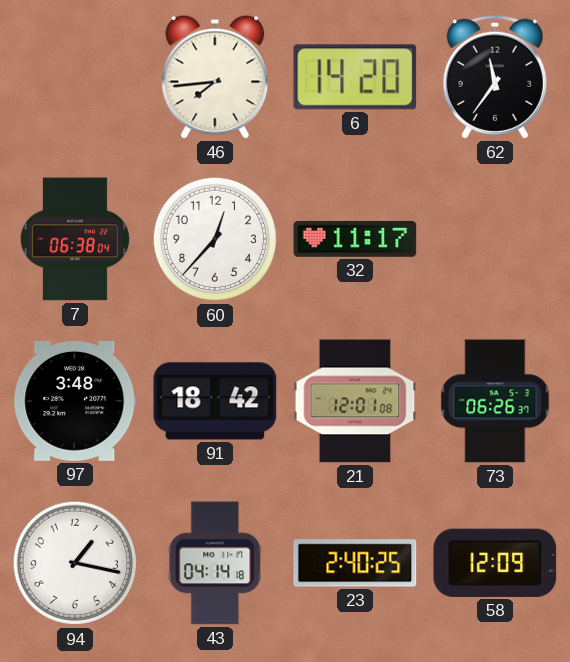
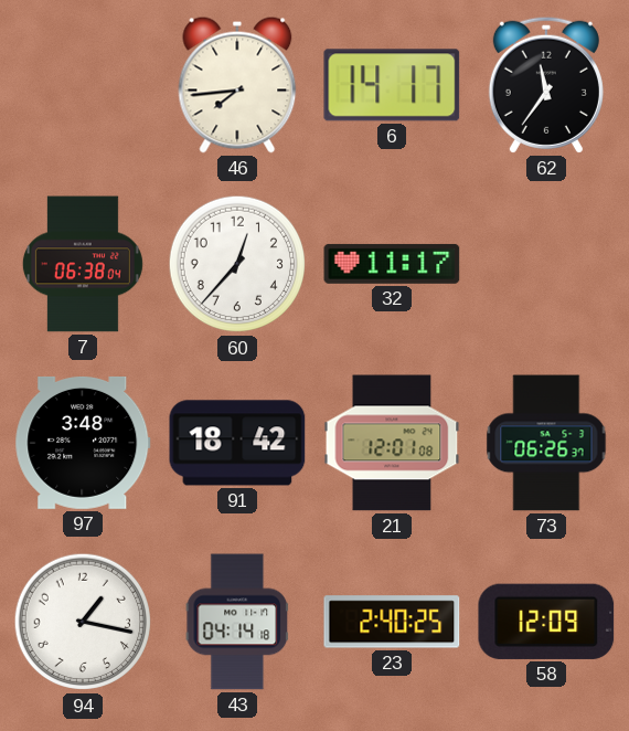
6: 14:20 -> 14:17 (392, 85)
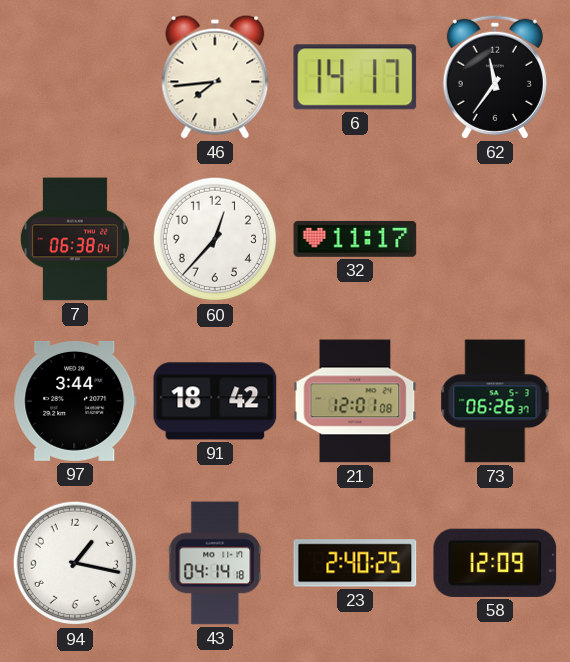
97: 3:48 -> 3:44 (75, 401)
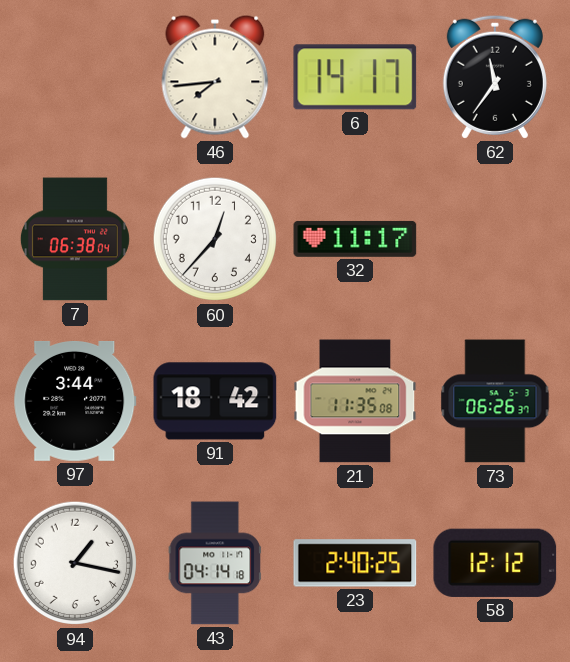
21: 12:01 -> 11:35 (355, 401)
58: 12:09 -> 12:12 (495, 563)
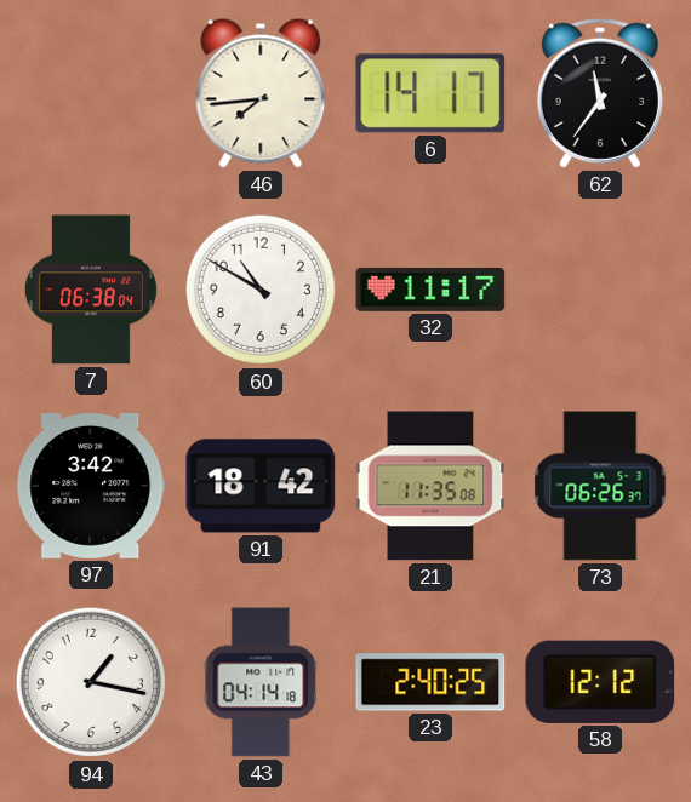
60: 12:37 -> 10:50 (261, 290)
97: 3:44 -> 3:42 (91, 486)
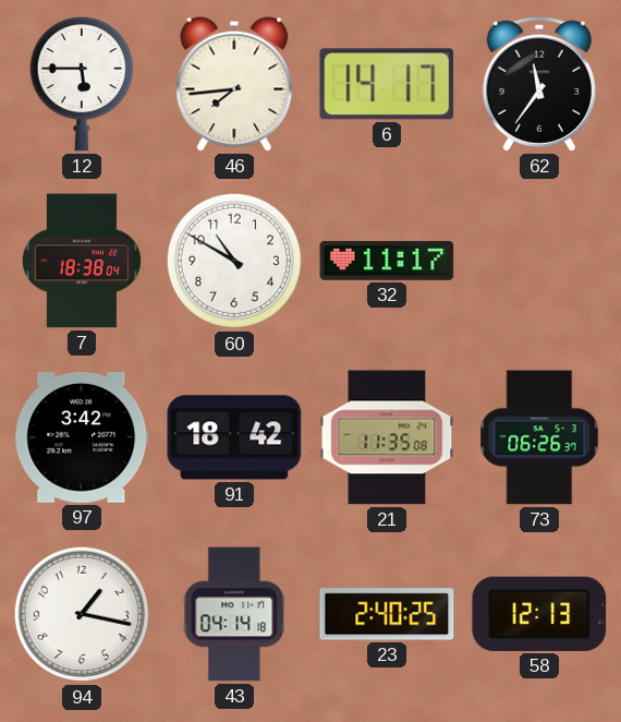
12: none -> 5:45 (82, 84)
7: 06:38 -> 18:38 (82, 261)
58: 12:12 -> 12:13 (539, 614)
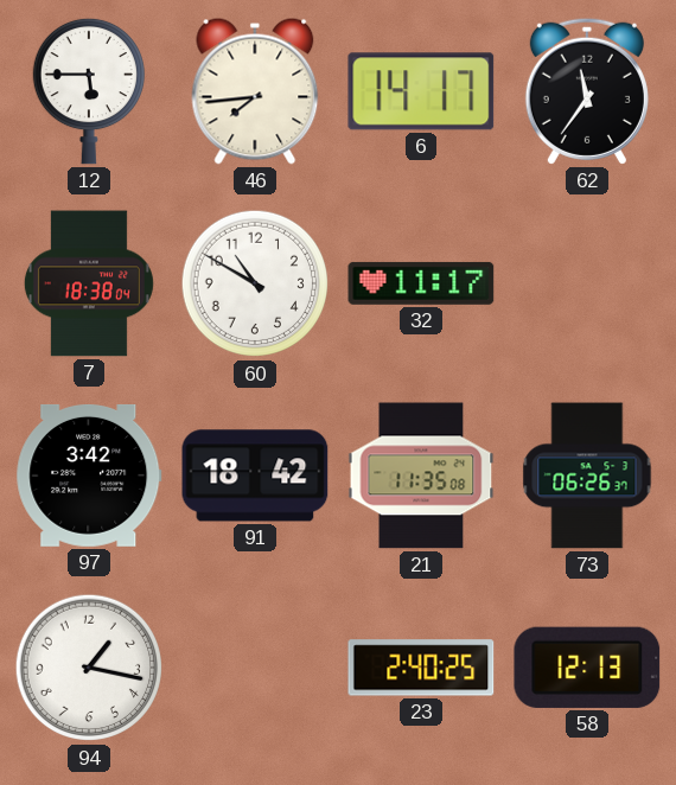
43: 04:14 -> none (234, 614)
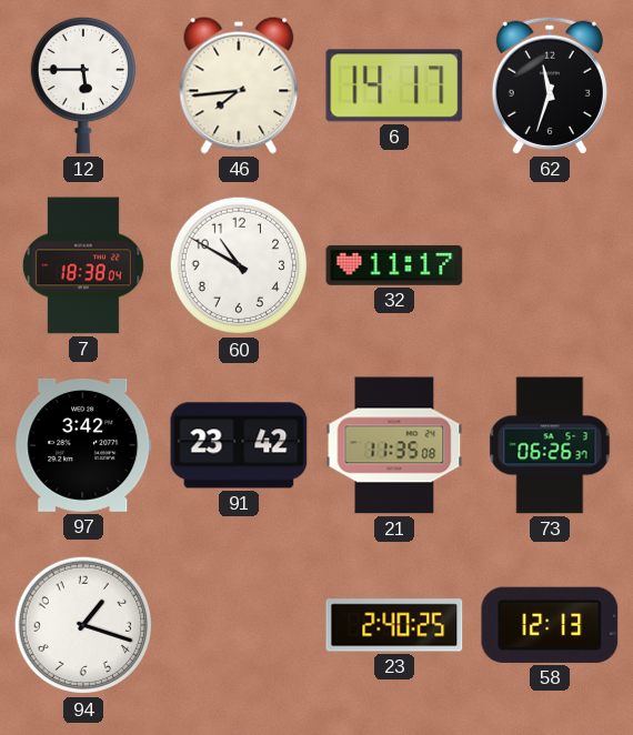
62: 11:36 -> 11:33 (550, 85)
91: 18:42 -> 23:42 (239, 445)
94: 1:17 -> 1:18 (83, 625)
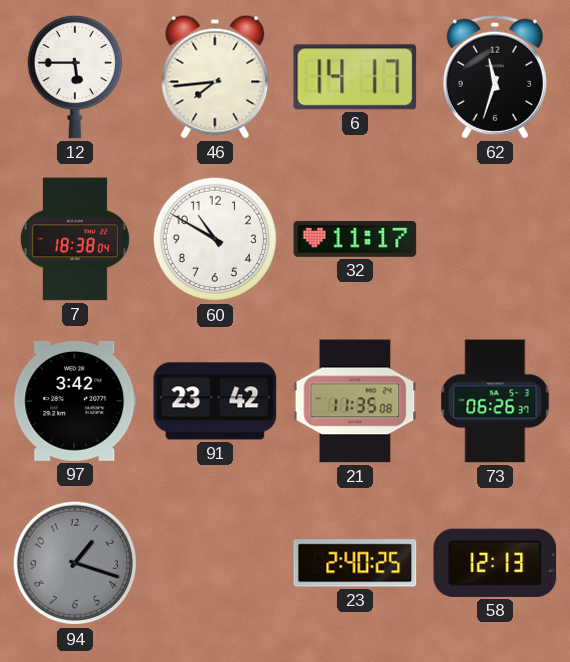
94 dial: white -> grey (75, 563)
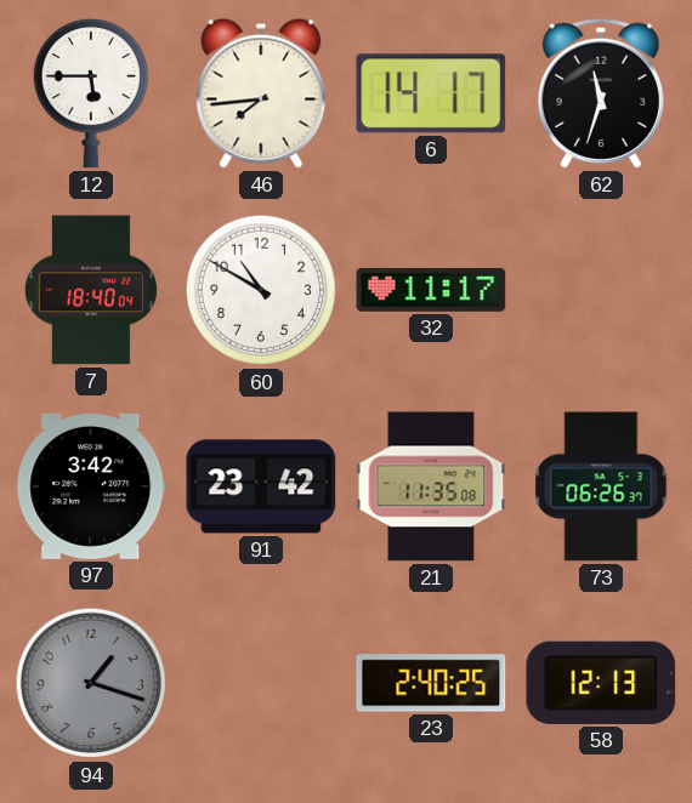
7: 18:38 -> 18:40 (91, 290)
